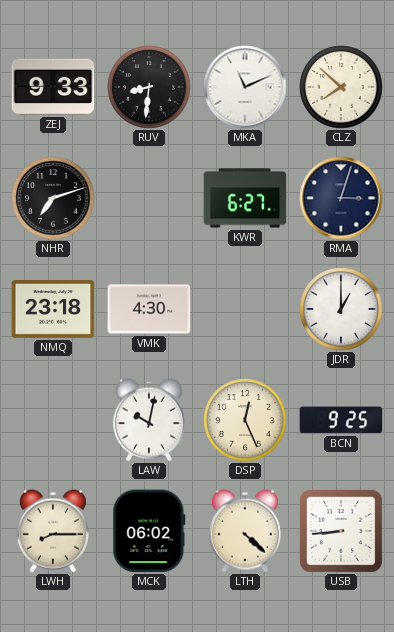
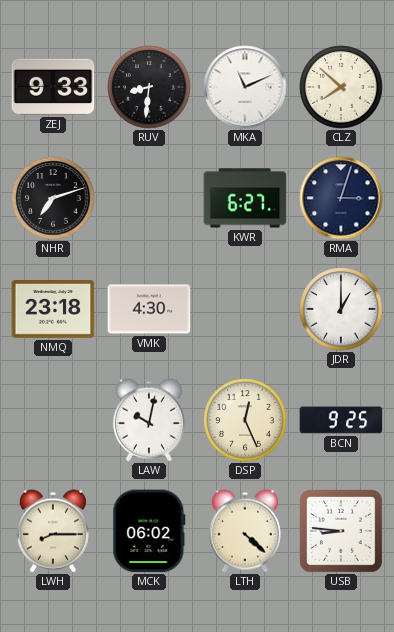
USB: 8:44 -> 8:46 (342, 532)
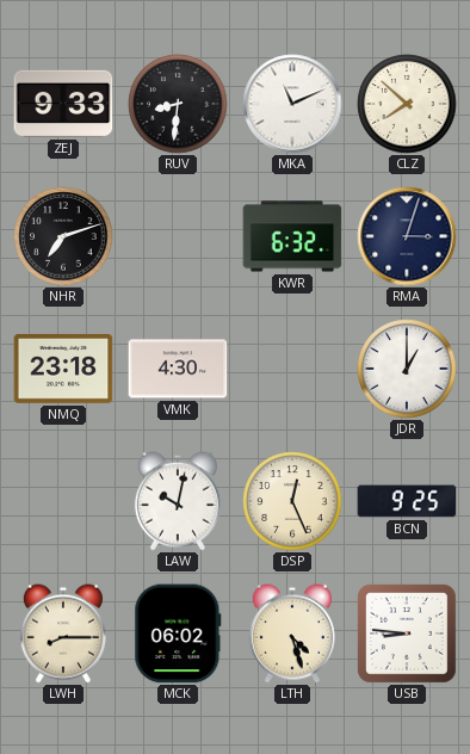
KWR: 6:27 -> 6:32 (292, 236)
LTH: 4:22 -> 4:27 (292, 634)
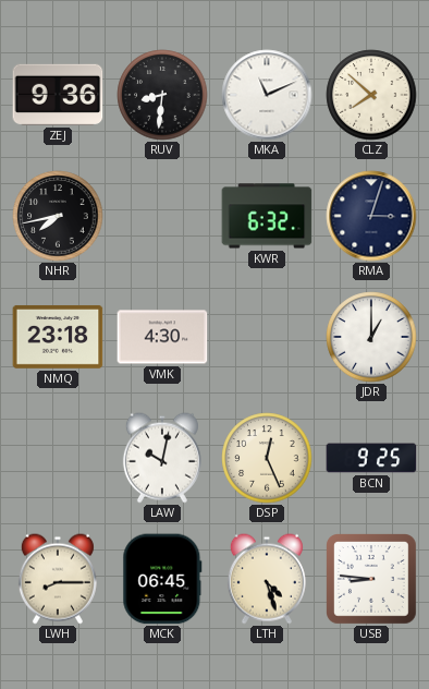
ZEJ: 9:33 -> 9:36 (58, 95)
NHR: 7:12 -> 7:43 (58, 216)
MCK: 06:02 -> 06:45 (162, 579)
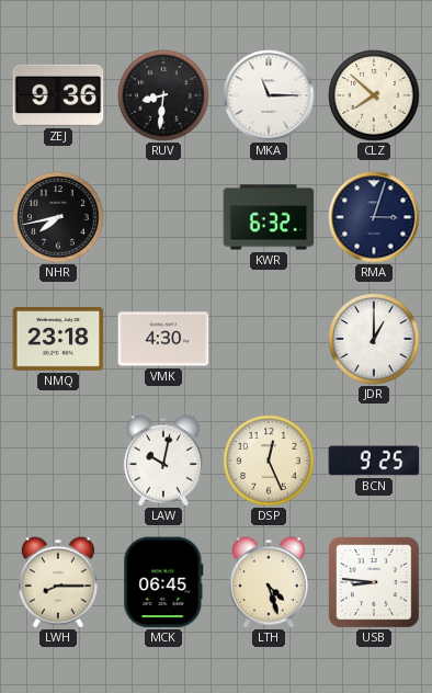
MKA: 11:11 -> 11:15 (269, 95)
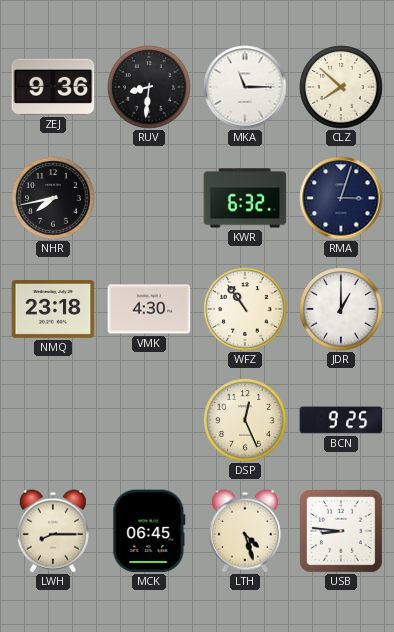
WFZ: none -> 10:54 (245, 309)
LAW: 10:02 -> none (163, 461)
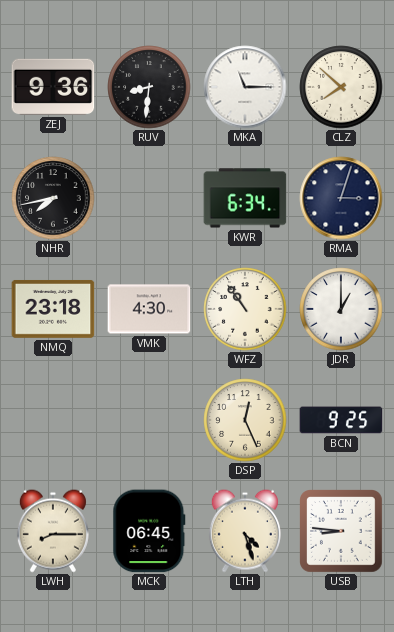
KWR: 6:32 -> 6:34 (245, 198)
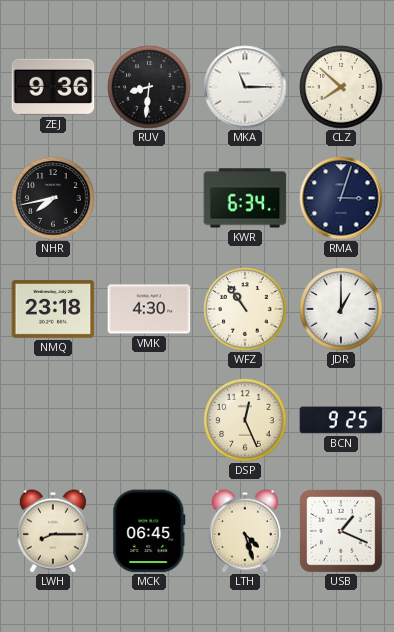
USB: 8:46 -> 1:19 (342, 532)
